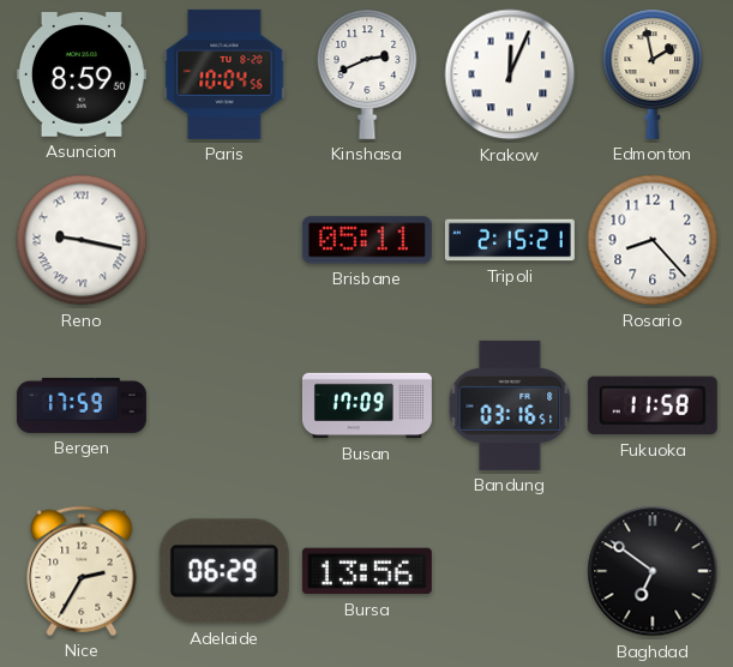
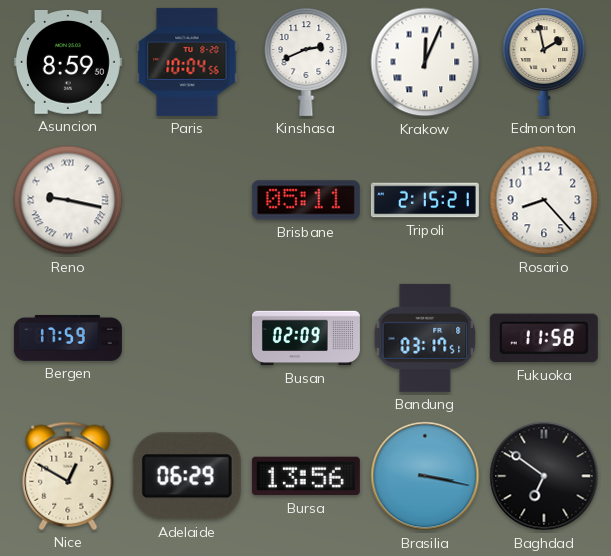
Busan: 17:09 -> 02:09 (306, 338)
Bandung: 03:16 -> 03:17 (425, 338)
Nice: 2:35 -> 12:50 (68, 476)
Brasilia: none -> 3:17 (425, 476)
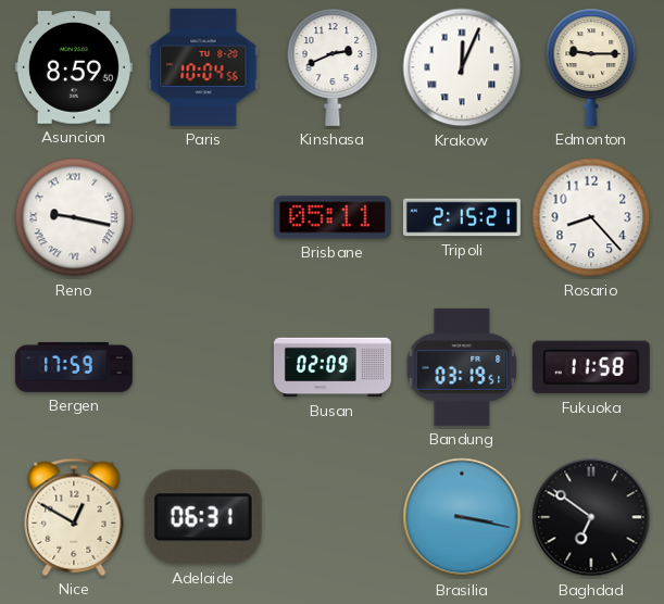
Edmonton: 1:58 -> 9:15 (591, 67)
Bandung: 03:17 -> 03:19 (462, 367)
Adelaide: 06:29 -> 06:31 (203, 517)
Bursa: 13:56 -> none (306, 476)
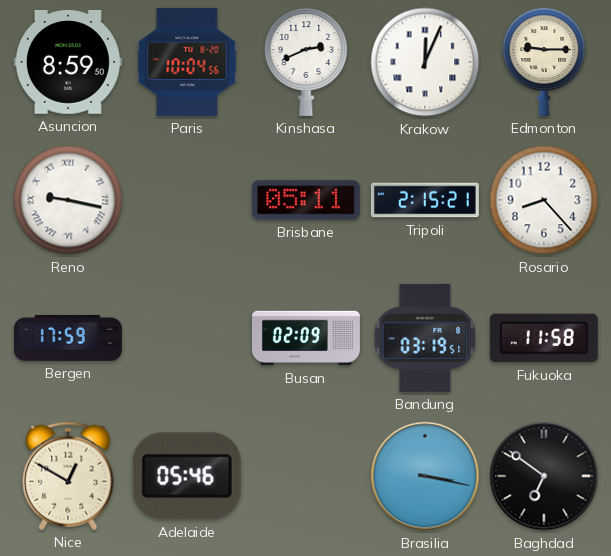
Adelaide: 06:31 -> 05:46 (187, 476)
